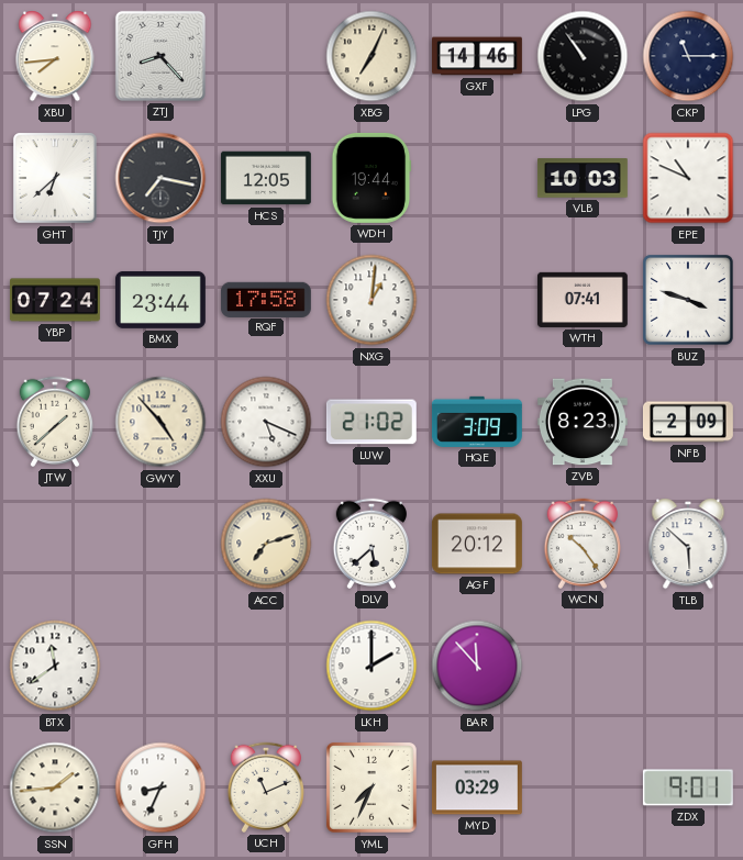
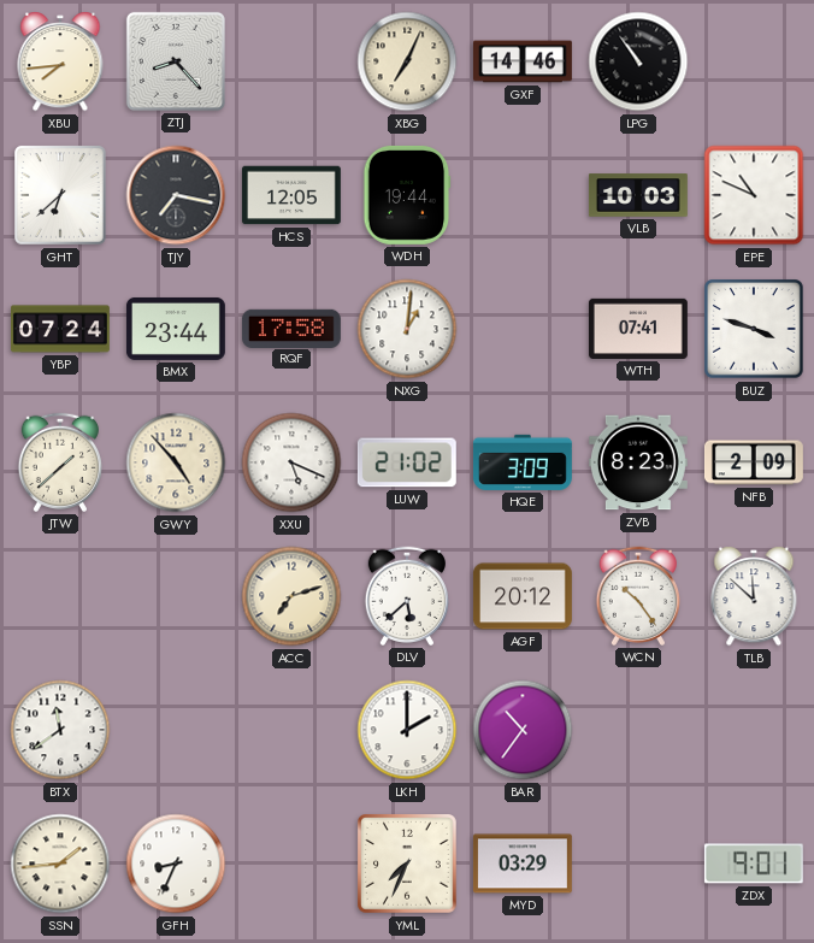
CKP: 11:15 -> none (688, 56)
TLB: 5:52 -> 11:52 (754, 596)
BAR: 11:53 -> 10:36 (523, 730)
UCH: 11:11 -> none (265, 788)
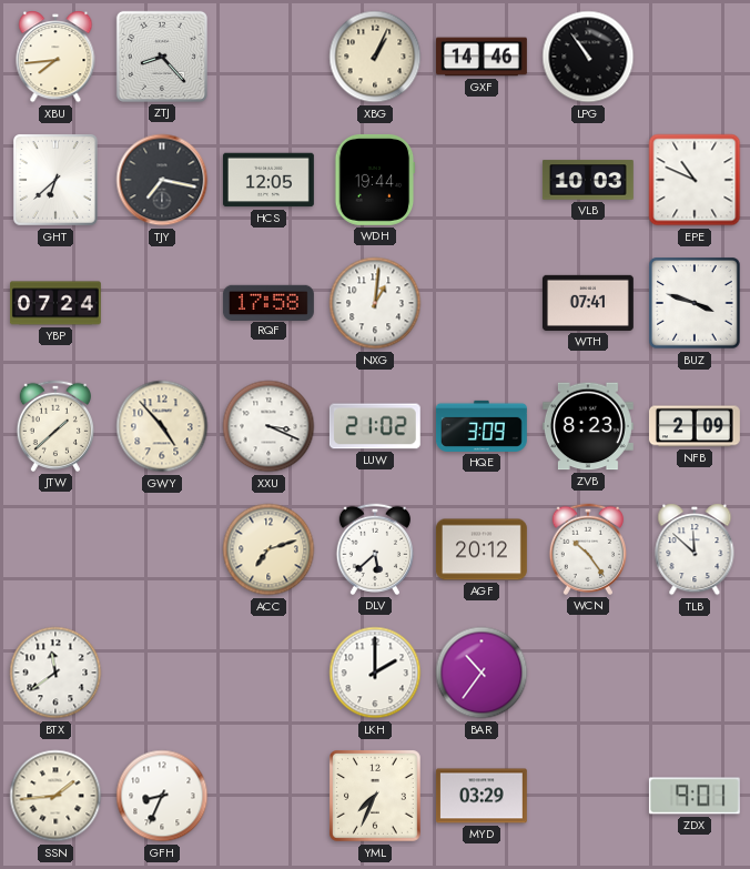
XBG: 7:04 -> 1:04 (375, 57)
BMX: 23:44 -> none (176, 329)
XXU: 5:19 -> 3:19 (268, 426)
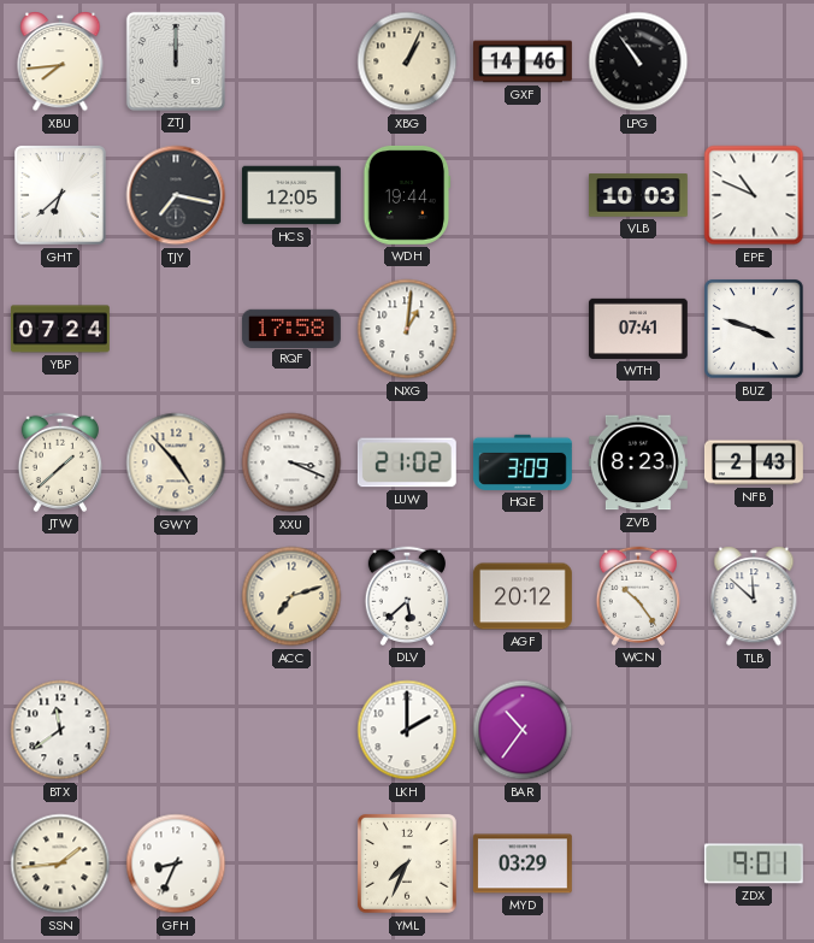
ZTJ: 8:23 -> 12:00 (176, 61)
NFB: 2:09 -> 2:43 (754, 462)
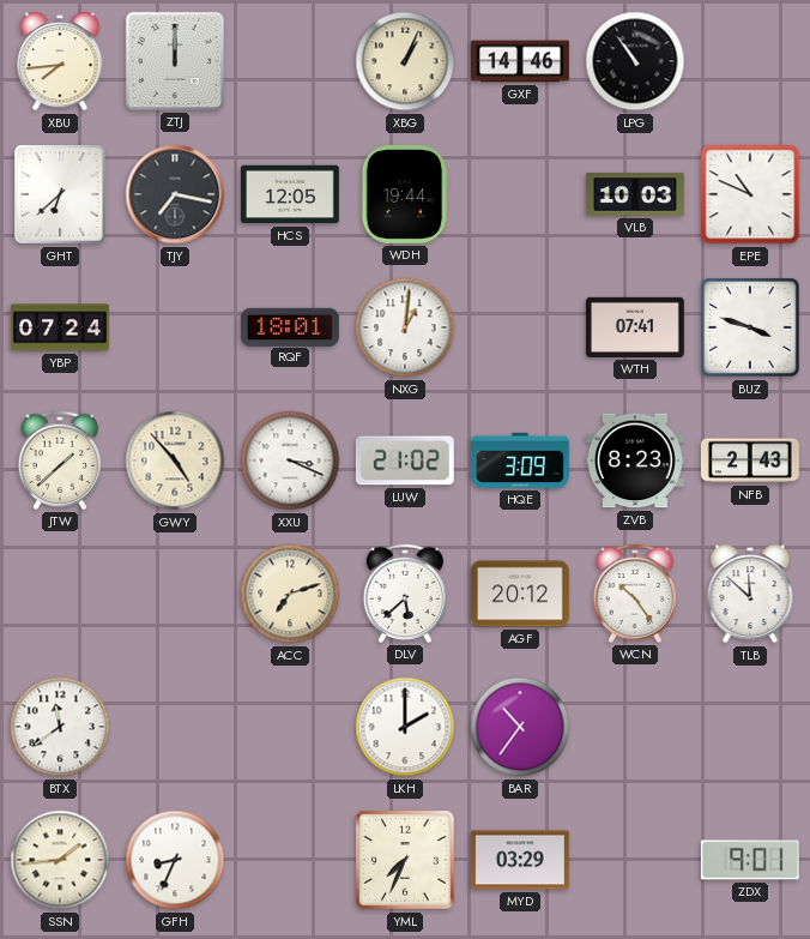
RQF: 17:58 -> 18:01 (290, 326)
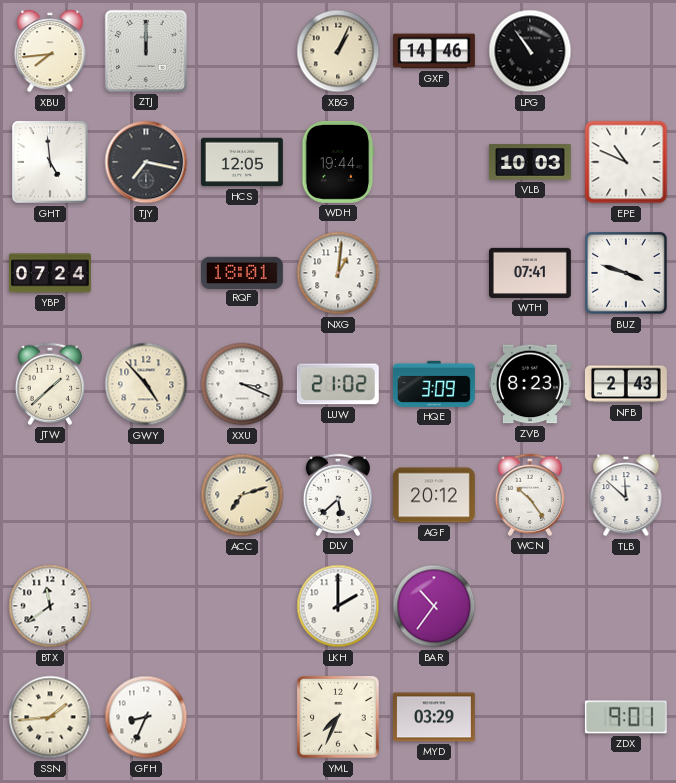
GHT: 6:38 -> 4:59 (51, 163)
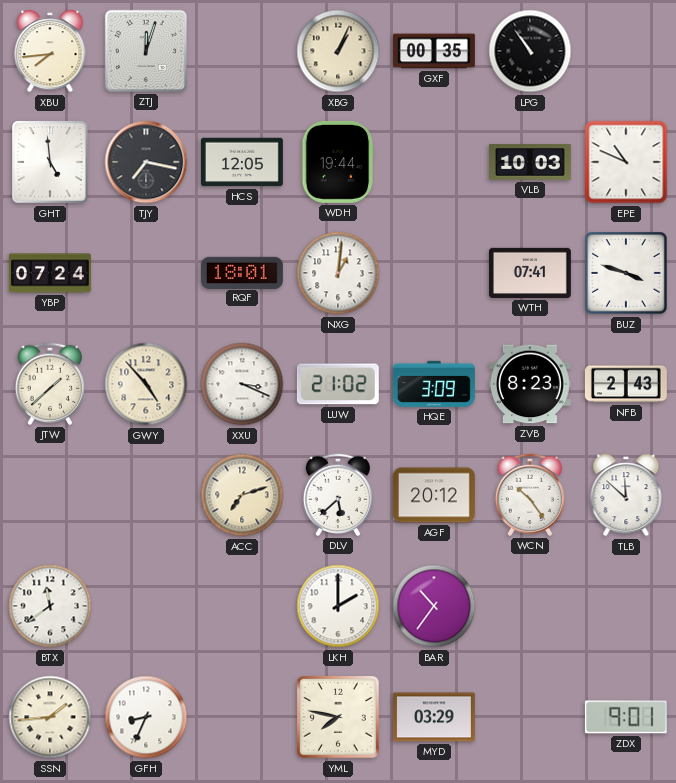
ZTJ: 12:00 -> 12:03 (146, 51)
GXF: 14:46 -> 00:35 (435, 51)
YML: 7:34 -> 7:47 (339, 718)
